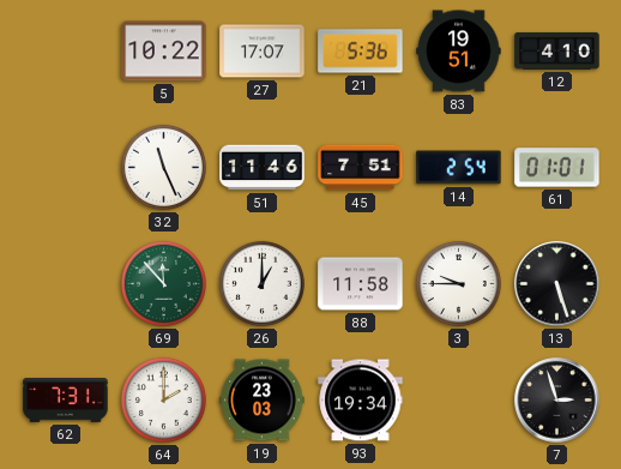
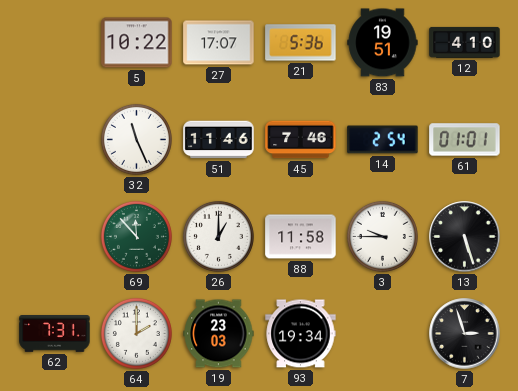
45: 7:51 -> 7:46 (301, 140)
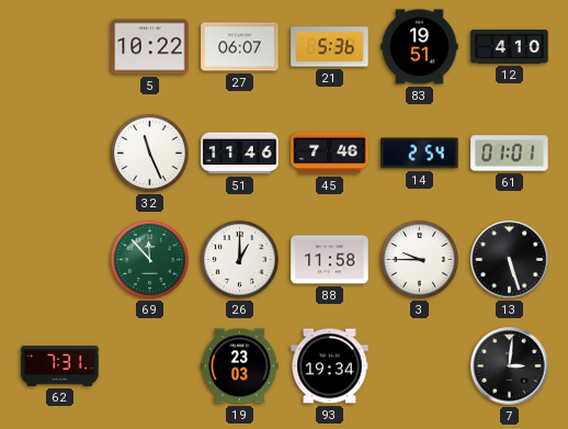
27: 17:07 -> 06:07 (240, 47)
64: 2:00 -> none (136, 333)
7: 2:57 -> 3:01 (510, 366)
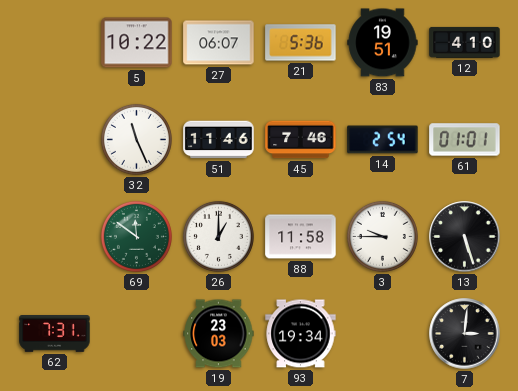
69: 11:53 -> 11:51 (136, 236)
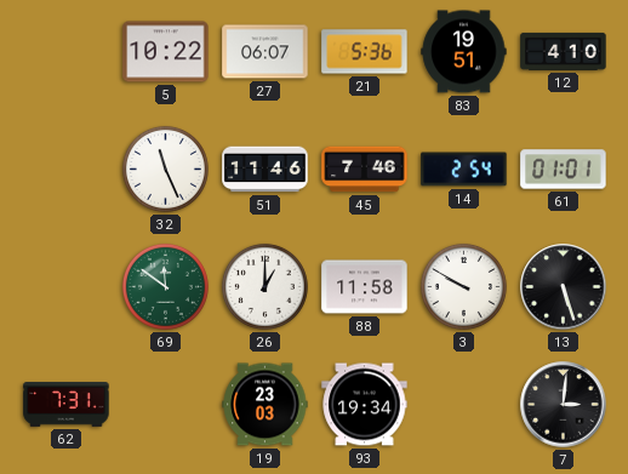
3: 9:45 -> 9:50 (463, 286)
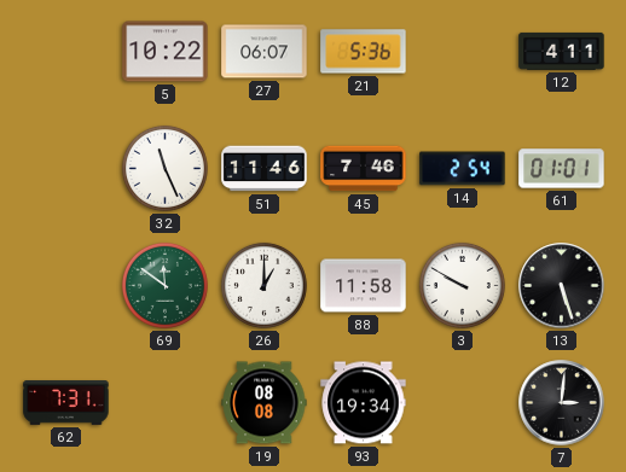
83: 19:51 -> none (464, 52)
12: 4:10 -> 4:11 (562, 51)
19: 23:03 -> 08:08 (265, 403)
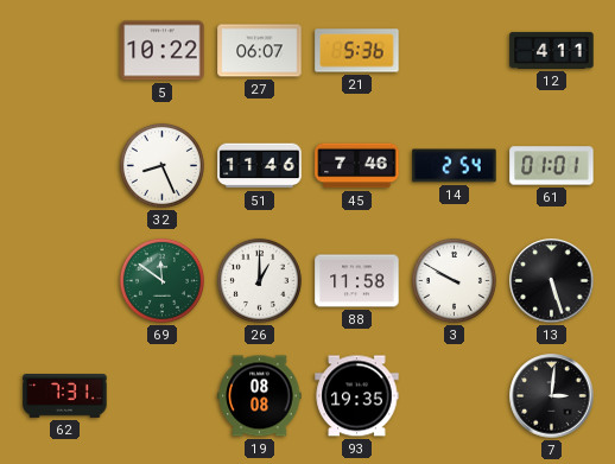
32: 11:26 -> 8:26 (161, 165)
93: 19:34 -> 19:35 (357, 396)
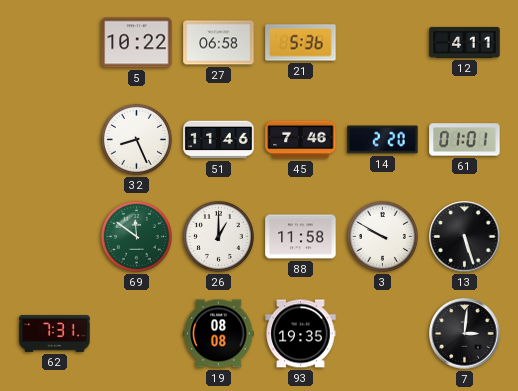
27: 06:07 -> 06:58 (219, 43)
14: 2:54 -> 2:20 (383, 140)
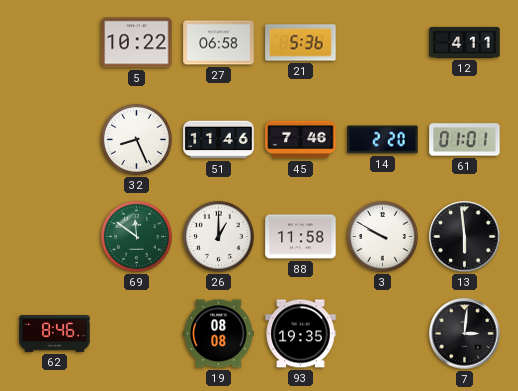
13: 5:27 -> 5:59 (465, 237)
62: 7:31 -> 8:46 (55, 334)
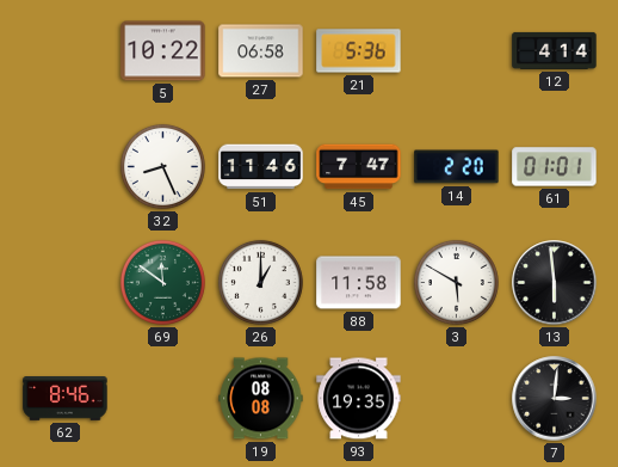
12: 4:11 -> 4:14 (555, 50)
45: 7:46 -> 7:47 (359, 167)
3: 9:50 -> 5:50 (456, 282)
